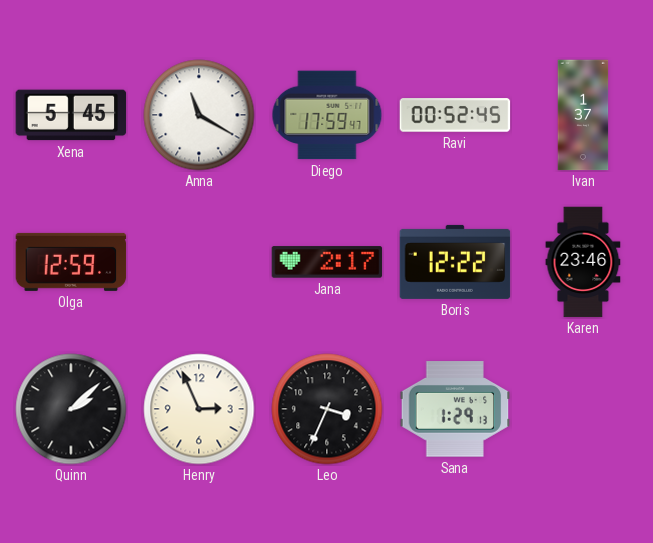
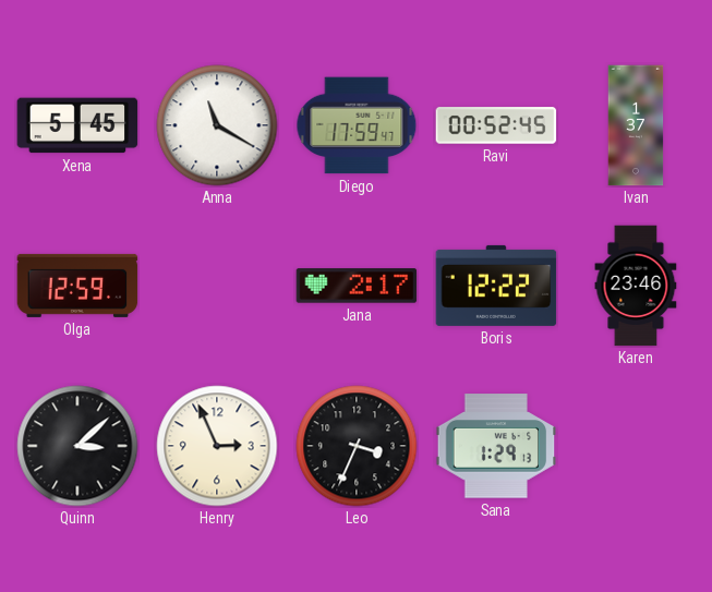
Quinn: 2:08 -> 3:08 (77, 446)
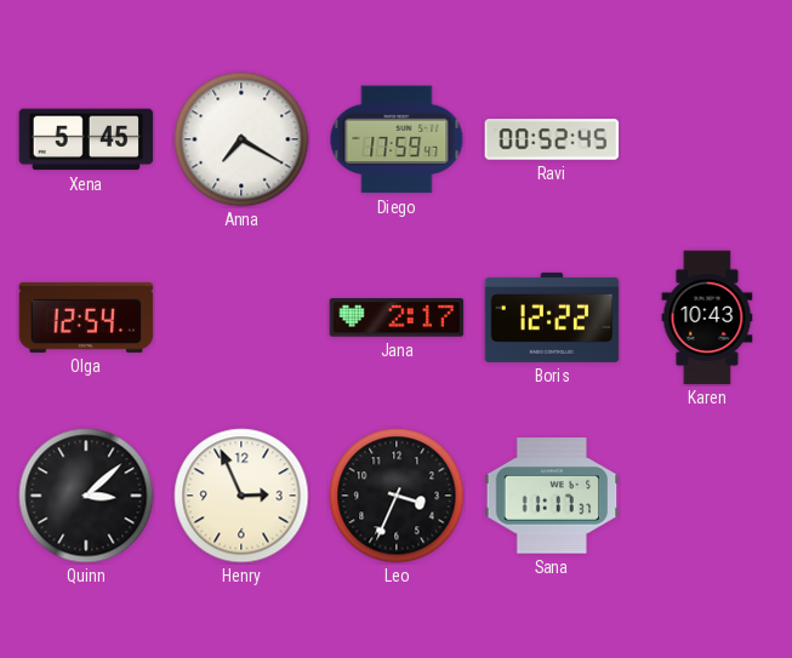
Anna: 11:20 -> 7:20 (241, 139)
Ivan: 1:37 -> none (636, 125)
Olga: 12:59 -> 12:54 (86, 317)
Karen: 23:46 -> 10:43 (707, 317)
Sana: 1:29 -> 11:17 (552, 496)
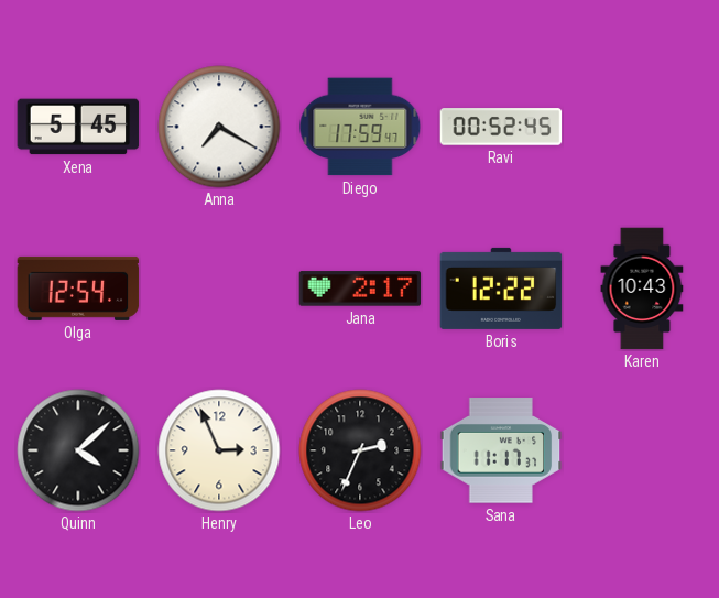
Quinn: 3:08 -> 4:08 (78, 450)
Leo: 3:34 -> 2:34 (360, 450)
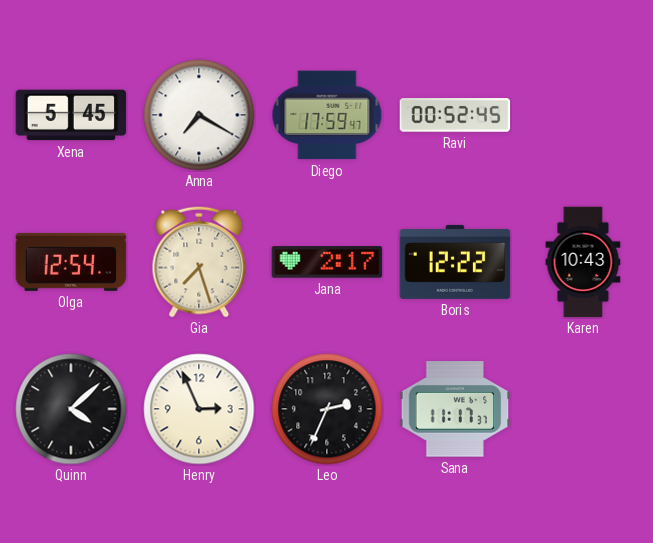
Gia: none -> 7:27 (199, 262)
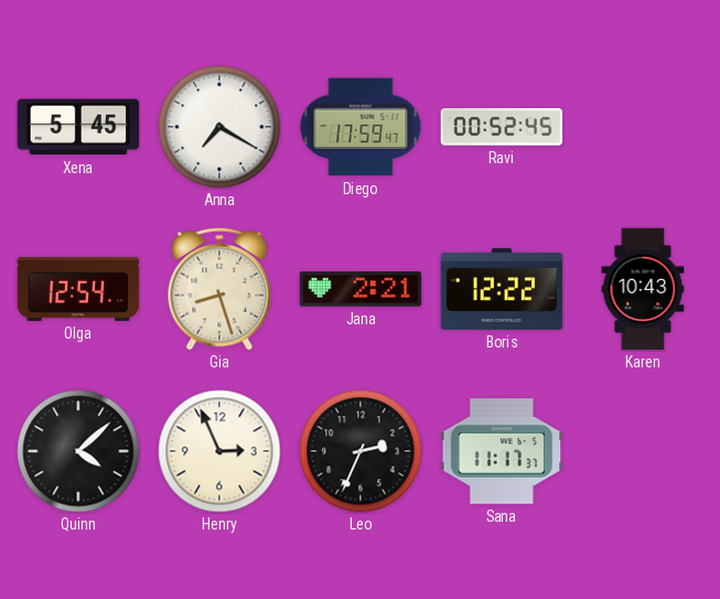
Gia: 7:27 -> 8:27 (219, 289)
Jana: 2:17 -> 2:21 (361, 289)
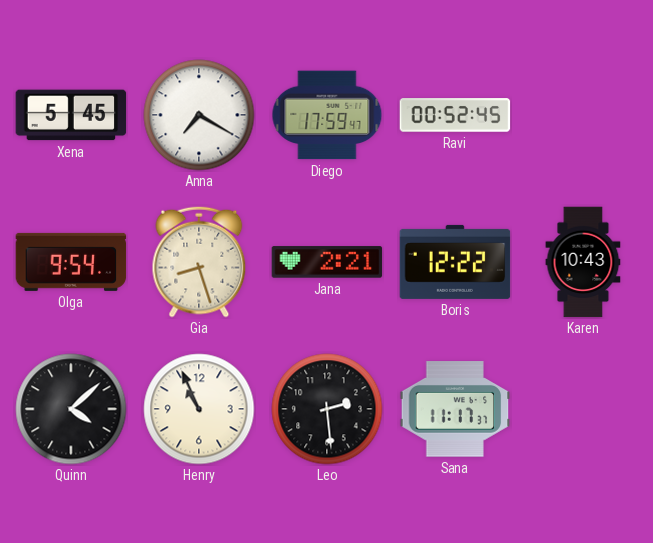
Olga: 12:54 -> 9:54 (71, 262)
Henry: 2:56 -> 10:56 (199, 409)
Leo: 2:34 -> 2:29 (327, 409)
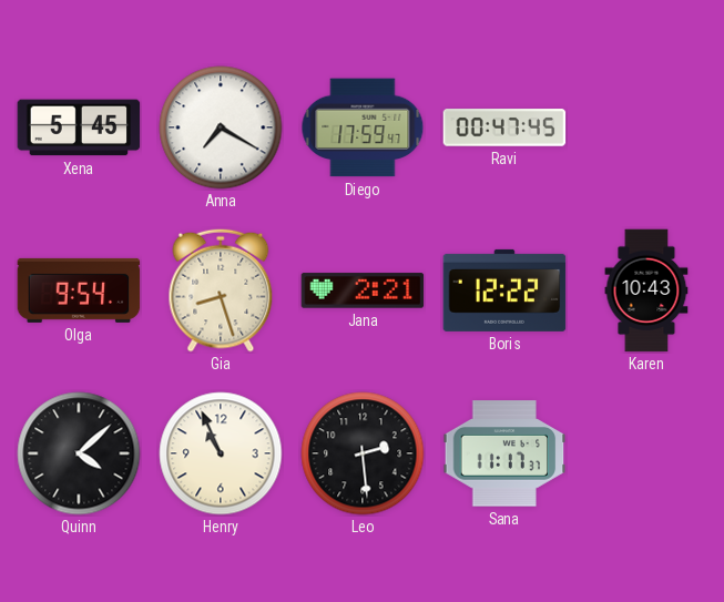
Ravi: 00:52 -> 00:47 (504, 127)
